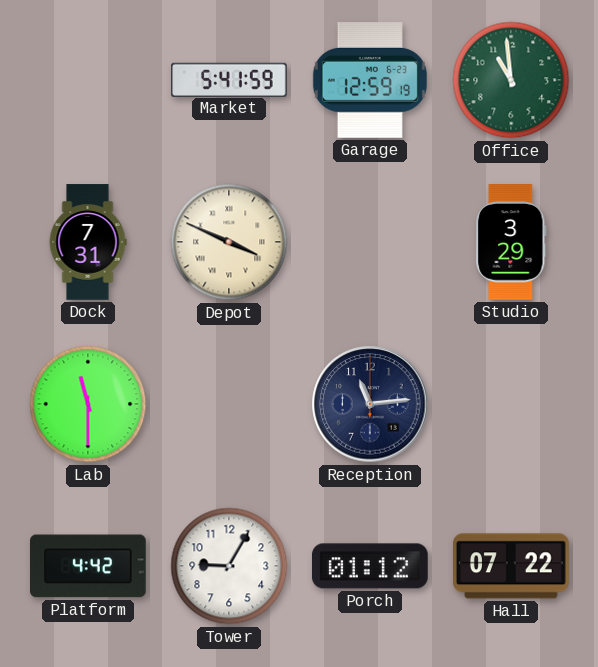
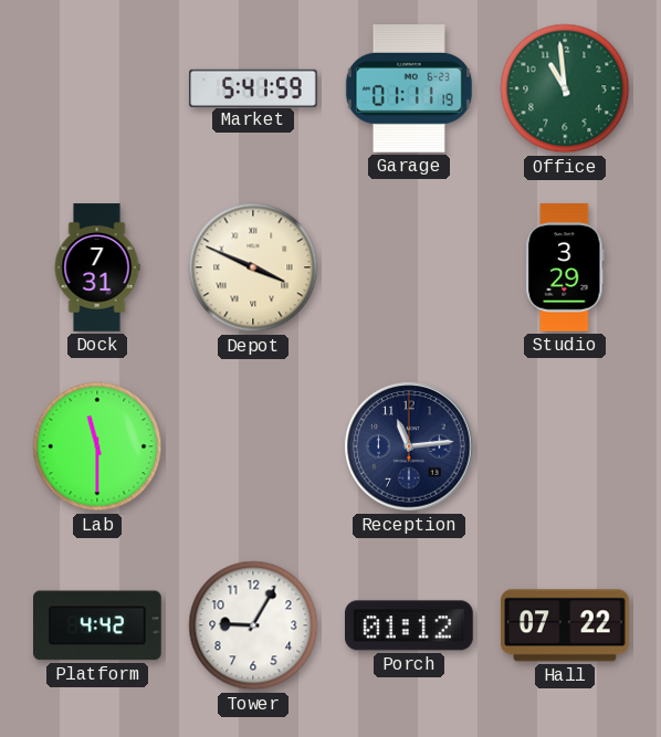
Garage: 12:59 -> 01:11 (409, 90)
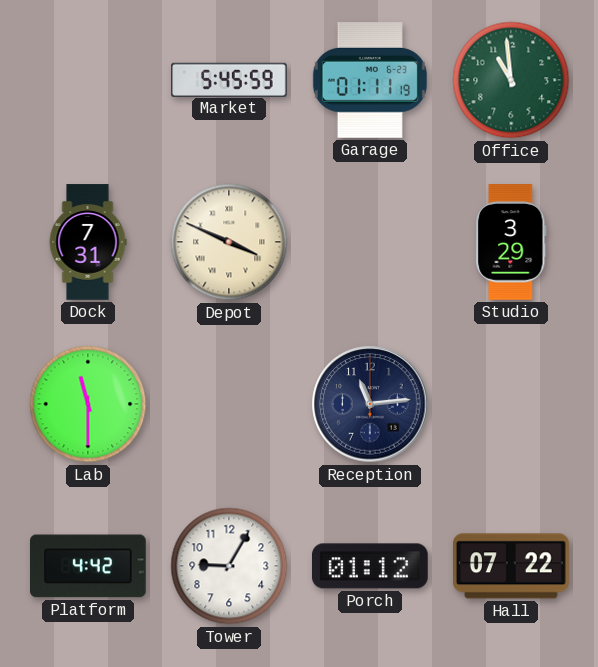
Market: 5:41 -> 5:45 (229, 79)
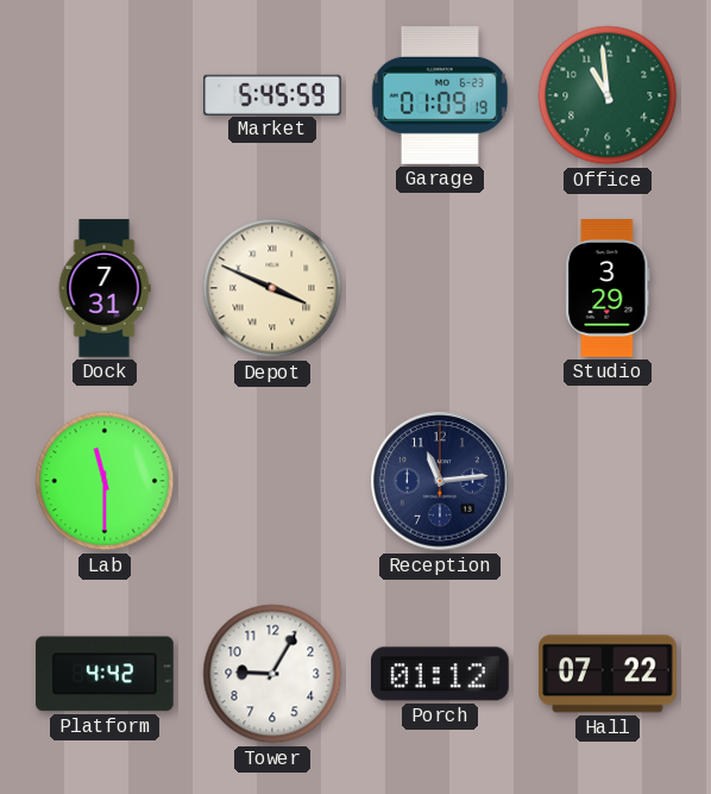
Garage: 01:11 -> 01:09 (440, 96)
